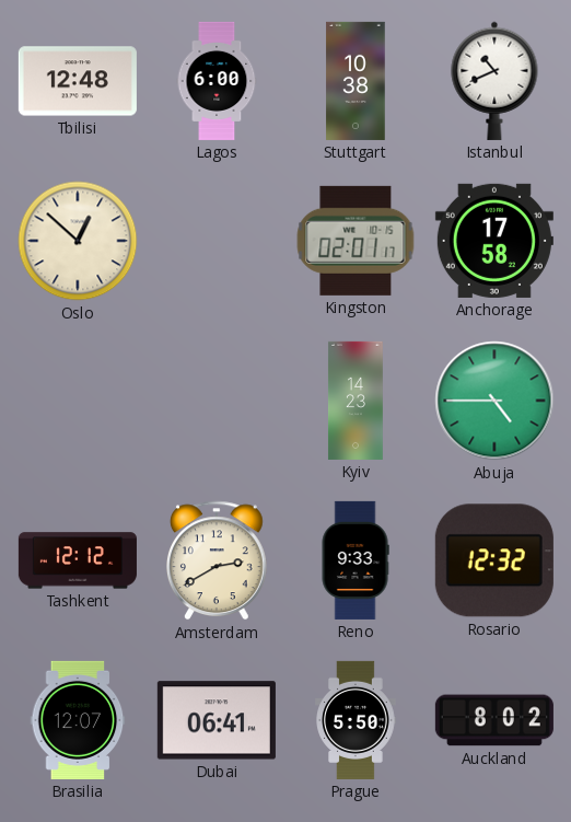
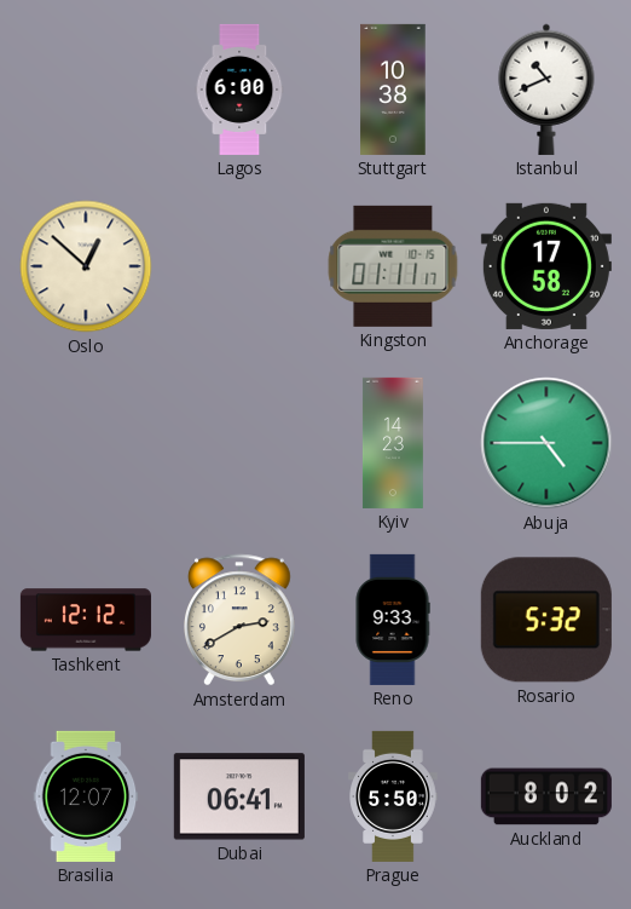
Tbilisi: 12:48 -> none (78, 81)
Kingston: 02:01 -> 01:11 (393, 266)
Rosario: 12:32 -> 5:32 (546, 620)
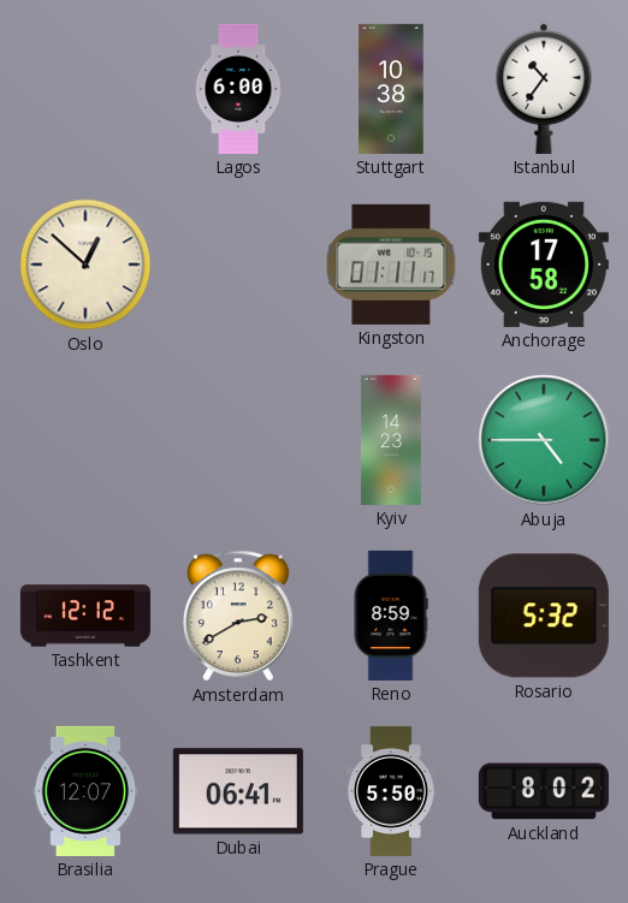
Istanbul: 10:41 -> 10:36 (544, 89)
Reno: 9:33 -> 8:59 (391, 616)
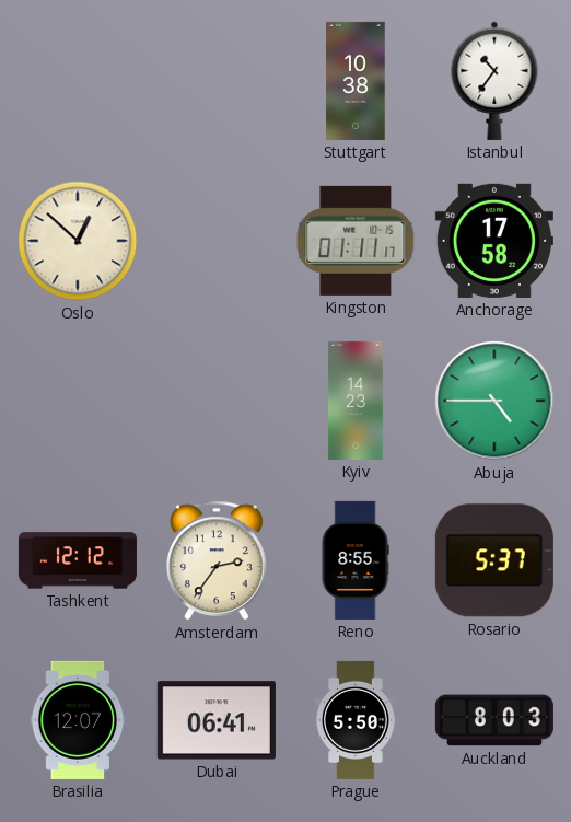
Lagos: 6:00 -> none (238, 89)
Amsterdam: 2:40 -> 2:36 (218, 560)
Reno: 8:59 -> 8:55 (356, 560)
Rosario: 5:32 -> 5:37 (494, 560)
Auckland: 8:02 -> 8:03 (494, 720)
